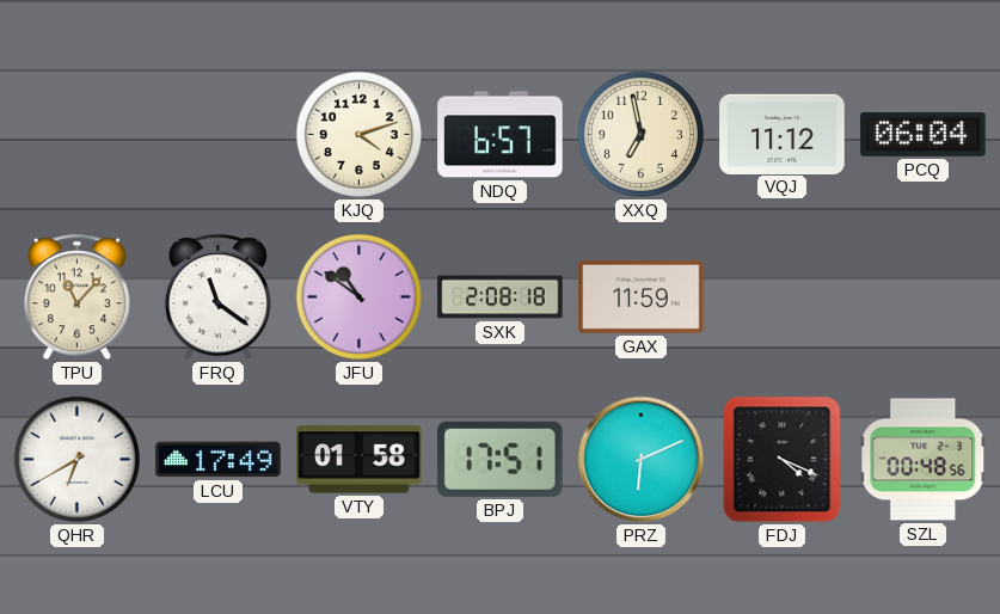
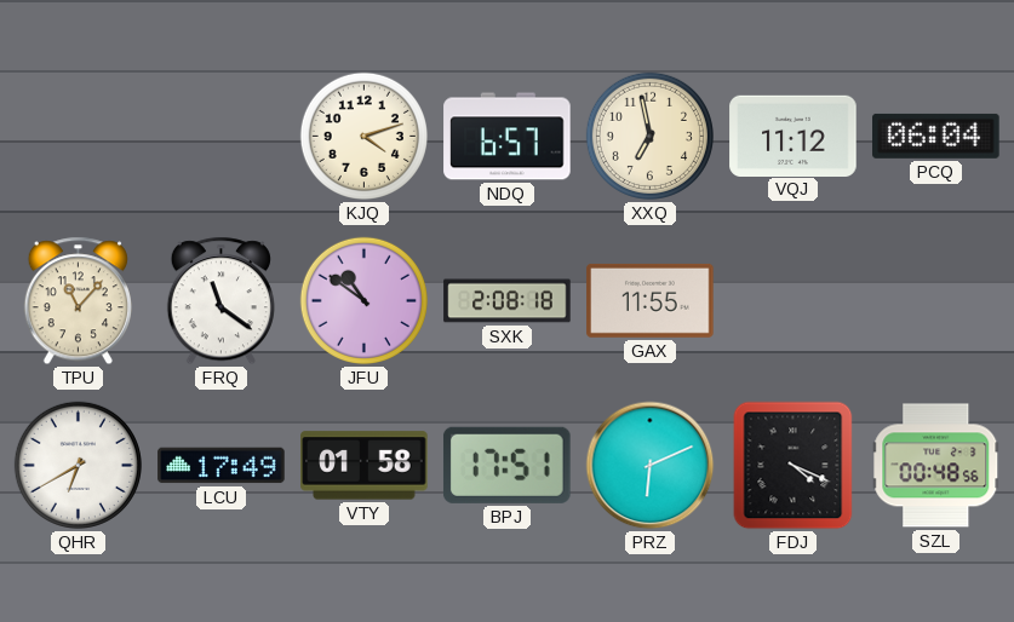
GAX: 11:59 -> 11:55 (651, 300)
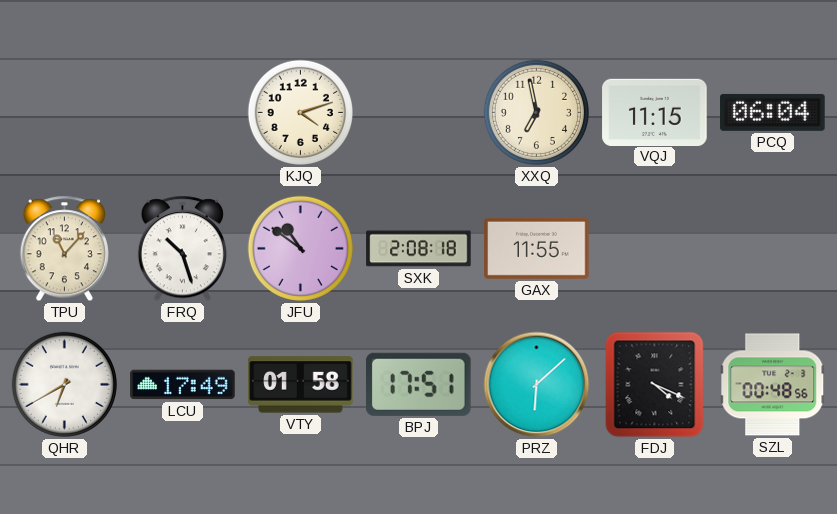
NDQ: 6:57 -> none (508, 137)
VQJ: 11:12 -> 11:15 (655, 112)
FRQ: 11:21 -> 10:27 (182, 249)
PRZ: 6:11 -> 6:08 (537, 385)
